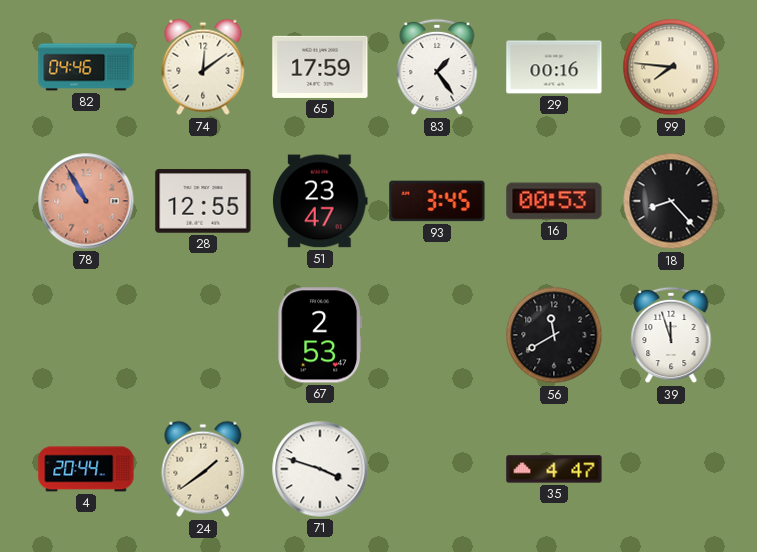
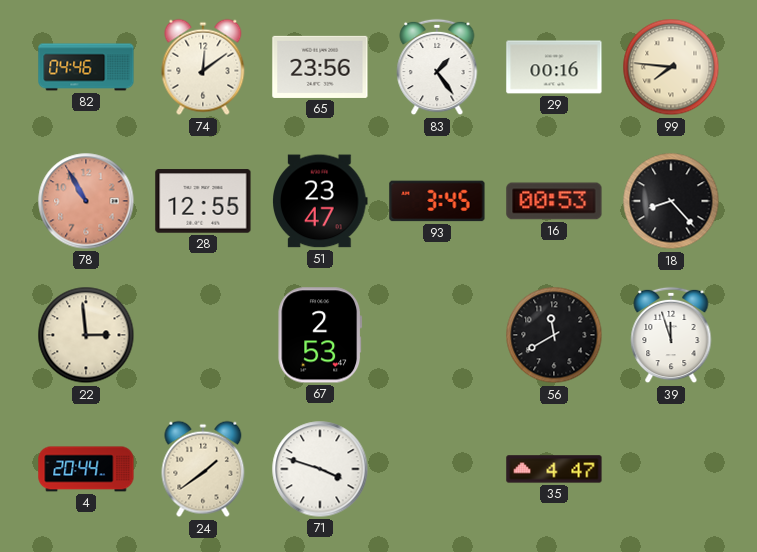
65: 17:59 -> 23:56 (320, 67)
22: none -> 2:59 (86, 335)
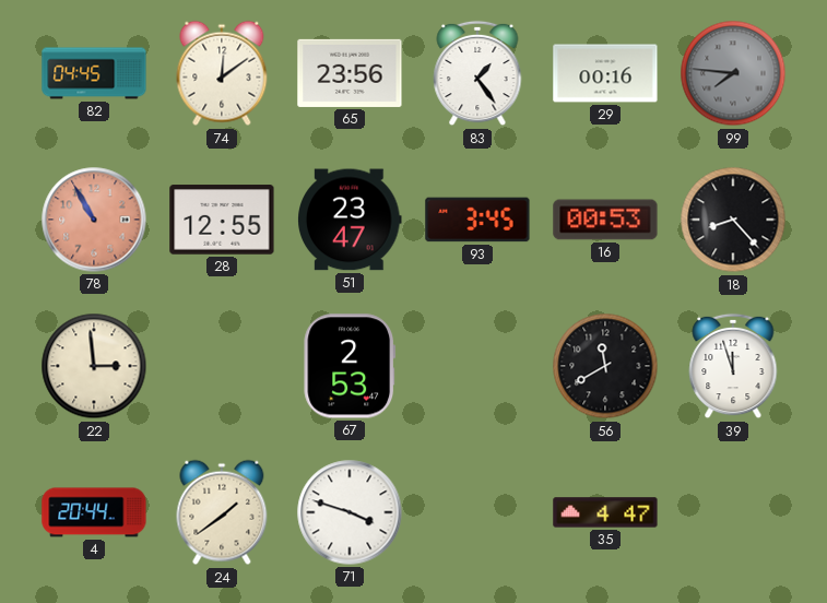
82: 04:46 -> 04:45 (94, 73)
99 dial: cream -> grey (733, 73)
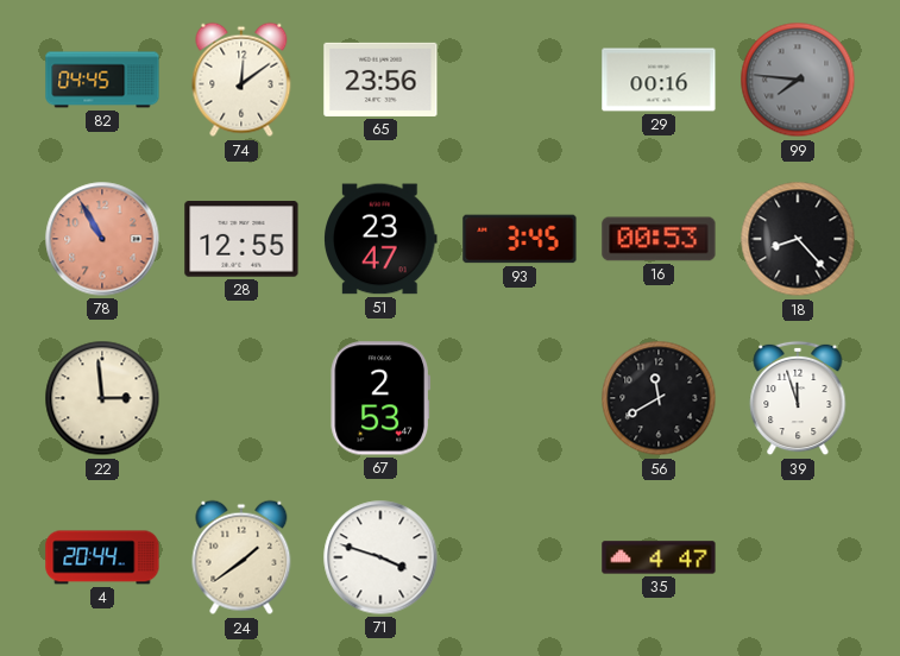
83: 1:24 -> none (477, 73)
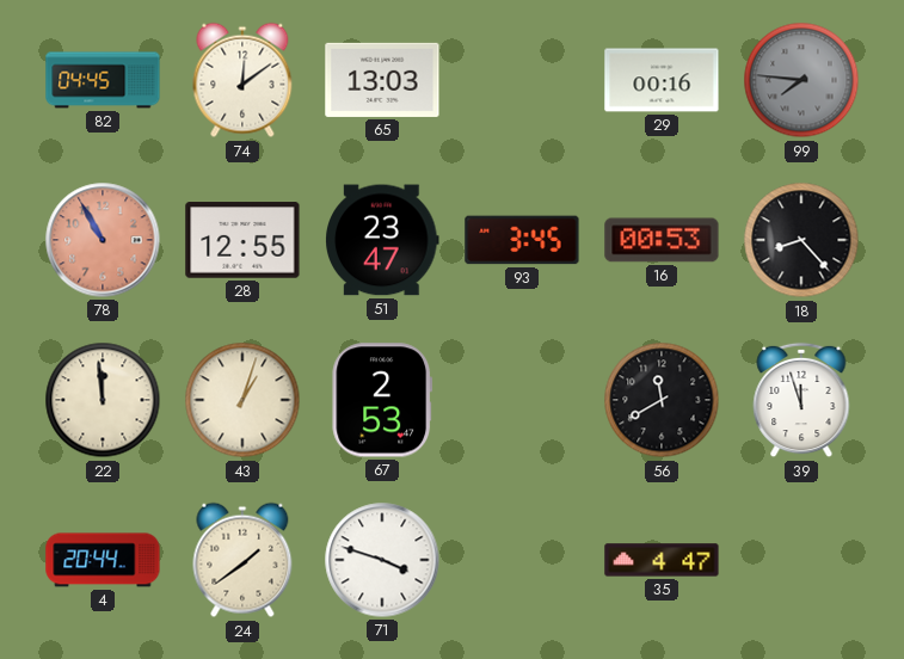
65: 23:56 -> 13:03 (382, 80)
22: 2:59 -> 11:59 (103, 400)
43: none -> 1:03 (242, 400)
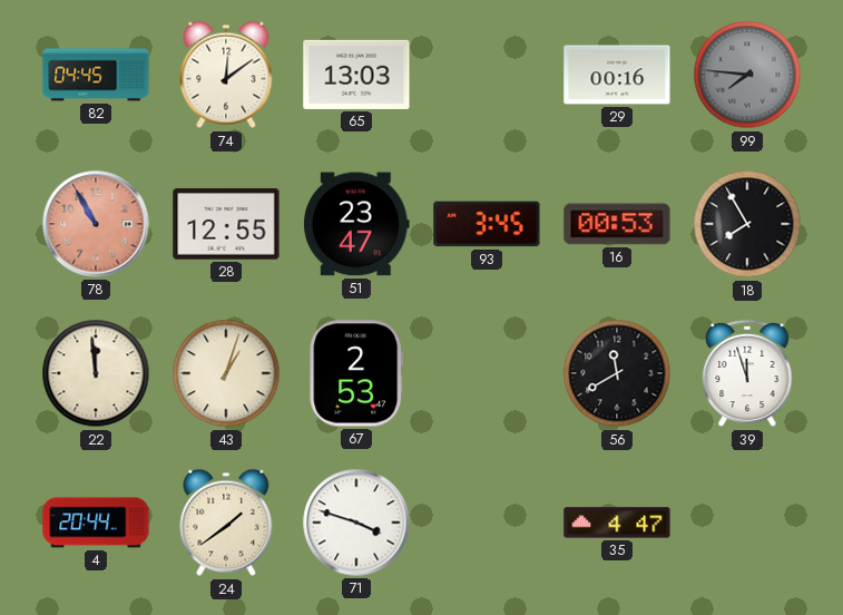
18: 8:23 -> 7:55 (747, 224)
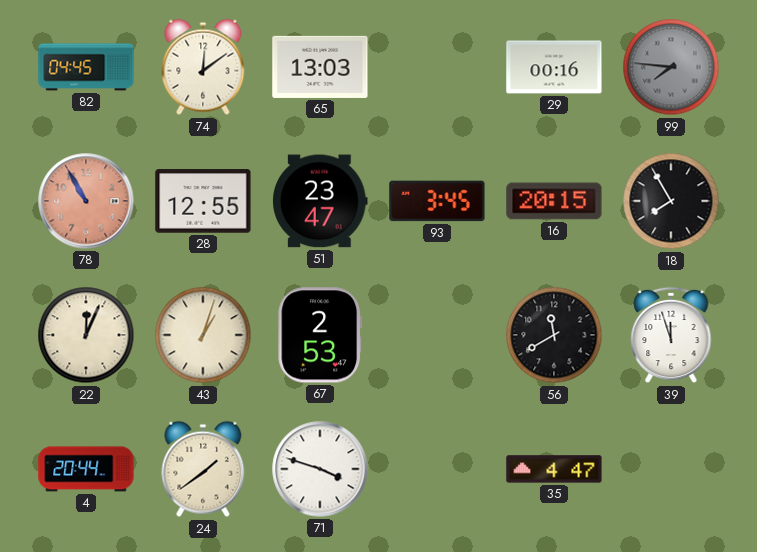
16: 00:53 -> 20:15 (554, 201)
22: 11:59 -> 12:04 (86, 335)
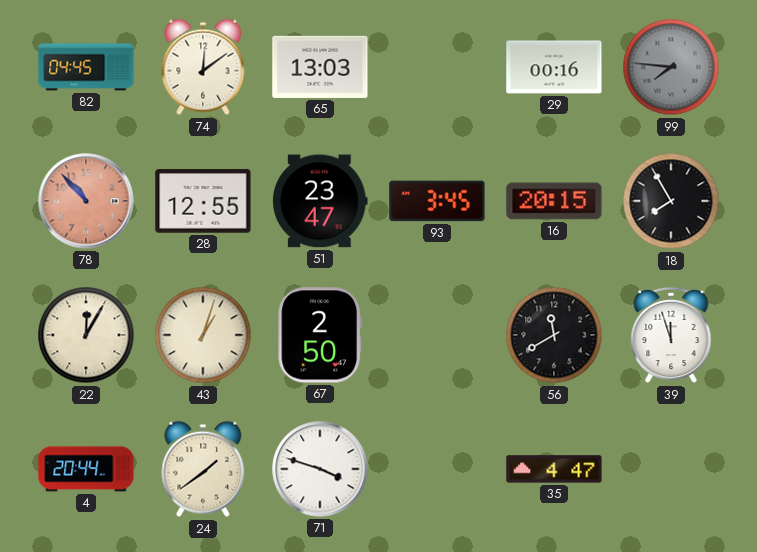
78: 10:55 -> 10:53 (86, 201)
22: 12:04 -> 12:05 (86, 335)
67: 2:53 -> 2:50 (320, 335)
